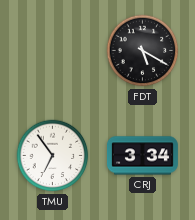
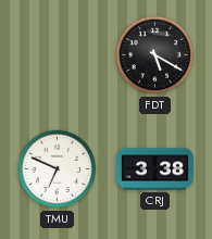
TMU: 6:54 -> 6:49 (58, 169)
CRJ: 3:34 -> 3:38 (154, 169)
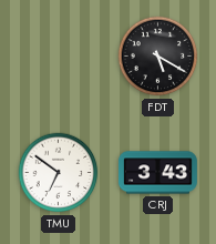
TMU: 6:49 -> 6:51 (59, 173)
CRJ: 3:38 -> 3:43 (157, 173)
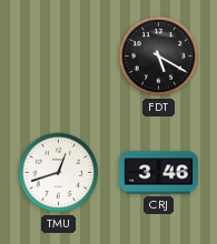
TMU: 6:51 -> 12:42 (59, 173)
CRJ: 3:43 -> 3:46 (158, 173)
